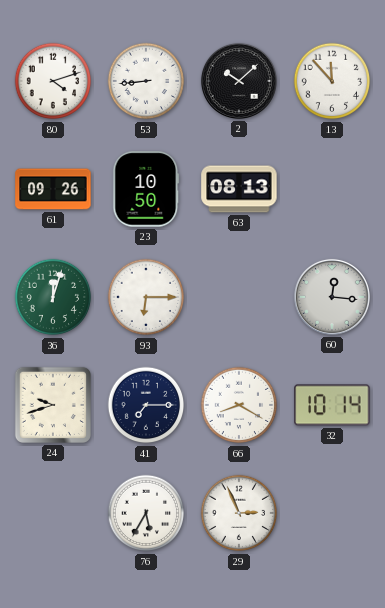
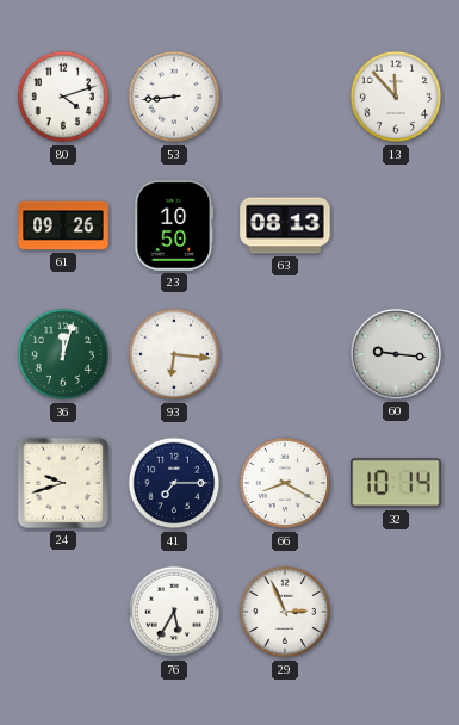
2: 10:08 -> none (239, 81)
93: 6:15 -> 6:16 (174, 354)
60: 12:16 -> 9:16 (396, 354)
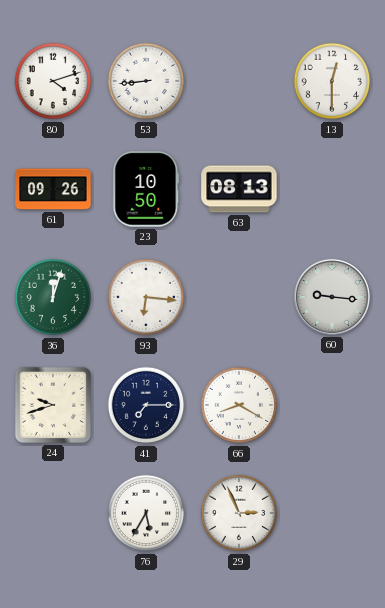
13: 11:53 -> 12:30 (332, 81)
32: 10:14 -> none (396, 483)
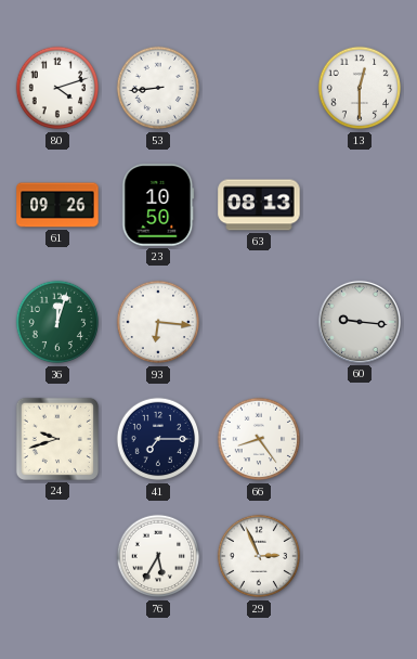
66: 8:20 -> 8:24 (259, 439)
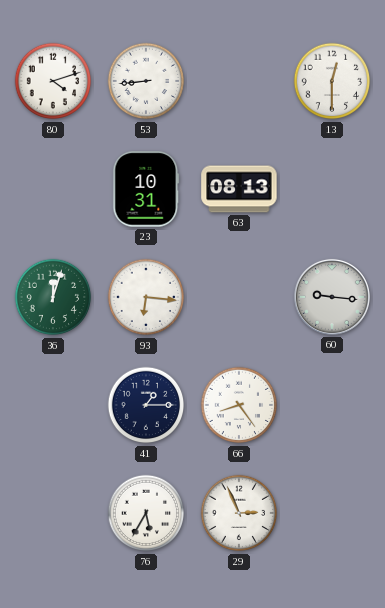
61: 09:26 -> none (57, 205)
23: 10:50 -> 10:31 (146, 189)
24: 9:42 -> none (57, 439)
41: 7:15 -> 1:15 (146, 405)
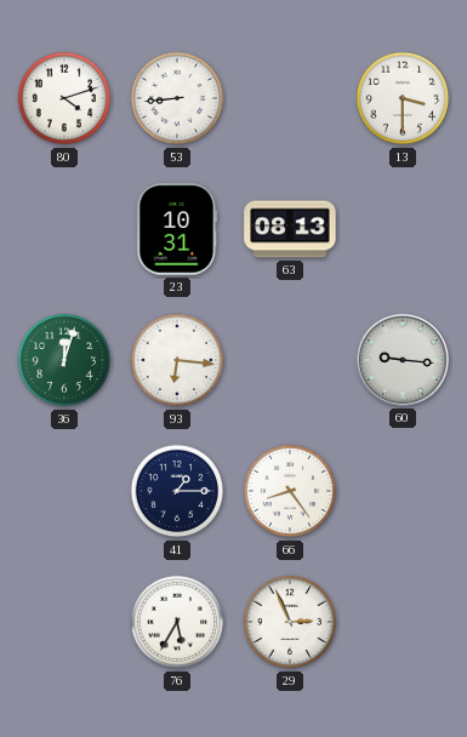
13: 12:30 -> 3:30 (403, 98)
